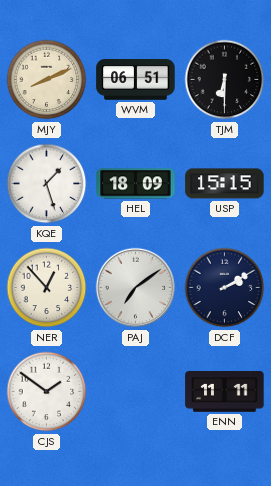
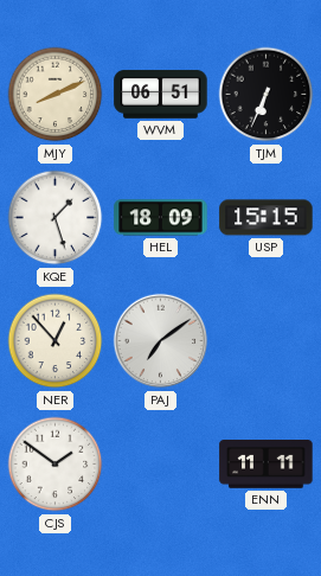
TJM: 6:30 -> 6:34 (267, 95)
DCF: 2:10 -> none (225, 288)
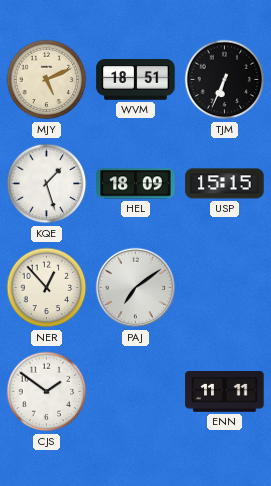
MJY: 8:11 -> 5:11 (47, 80)
WVM: 06:51 -> 18:51 (136, 80)
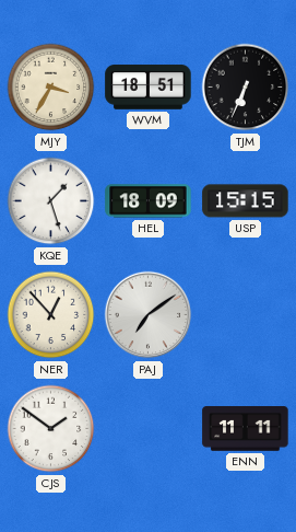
MJY: 5:11 -> 3:35 (51, 88)
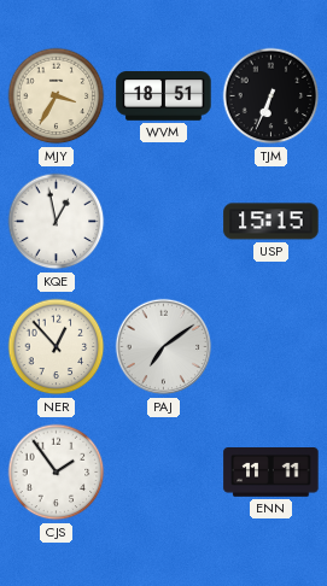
KQE: 1:27 -> 12:58 (57, 222)
HEL: 18:09 -> none (149, 201)
CJS: 1:51 -> 1:54 (57, 473)
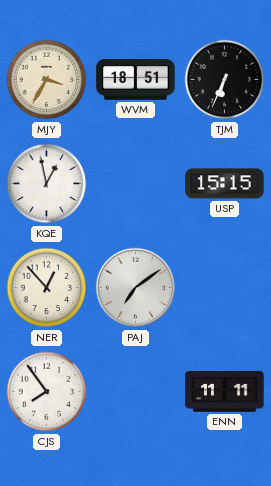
CJS: 1:54 -> 7:54 (47, 392)
